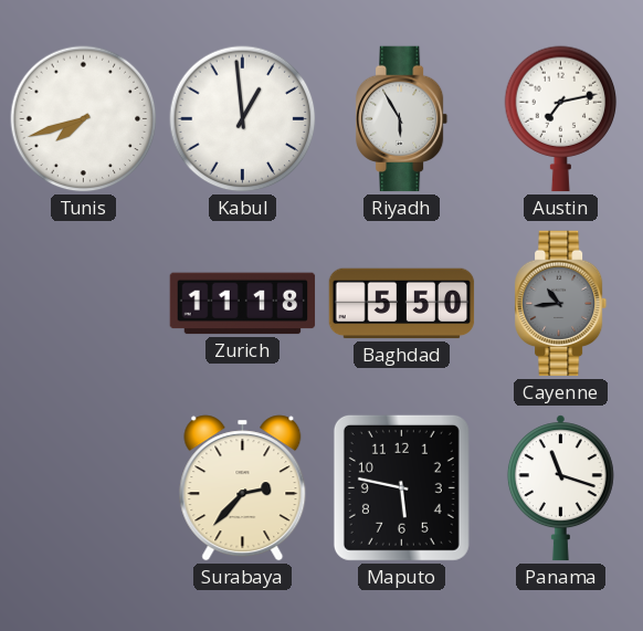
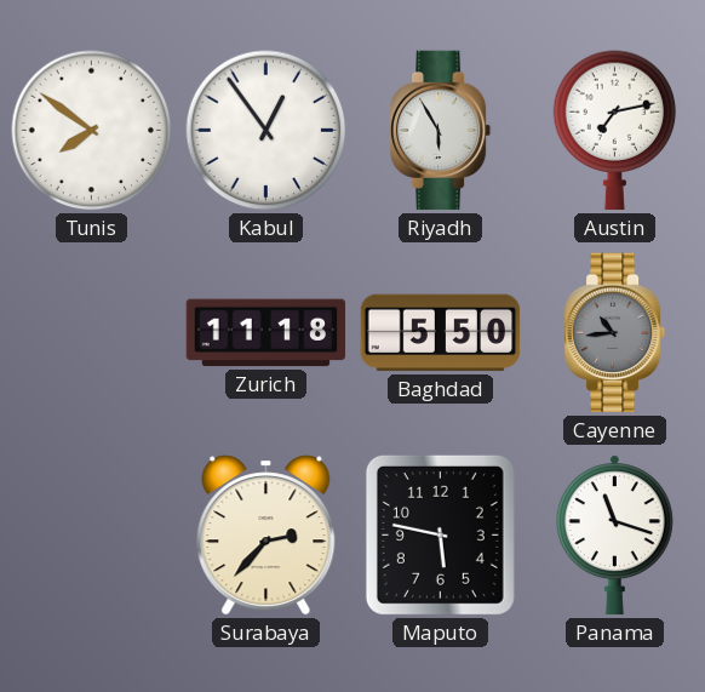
Tunis: 7:42 -> 7:51 (92, 131)
Kabul: 12:59 -> 12:54 (266, 131)
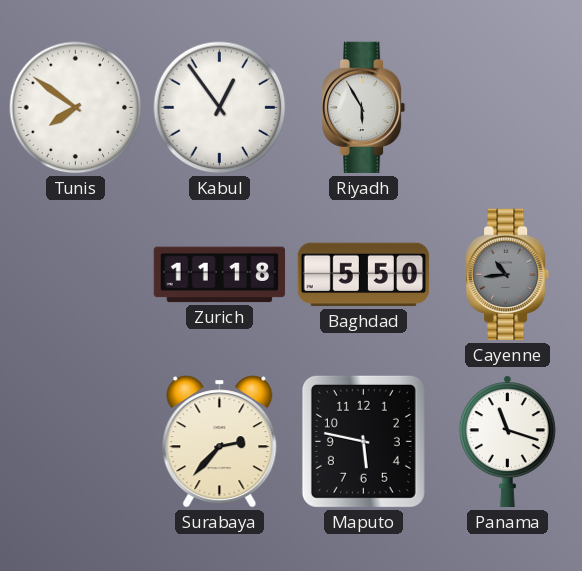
Austin: 7:13 -> none (615, 131)
